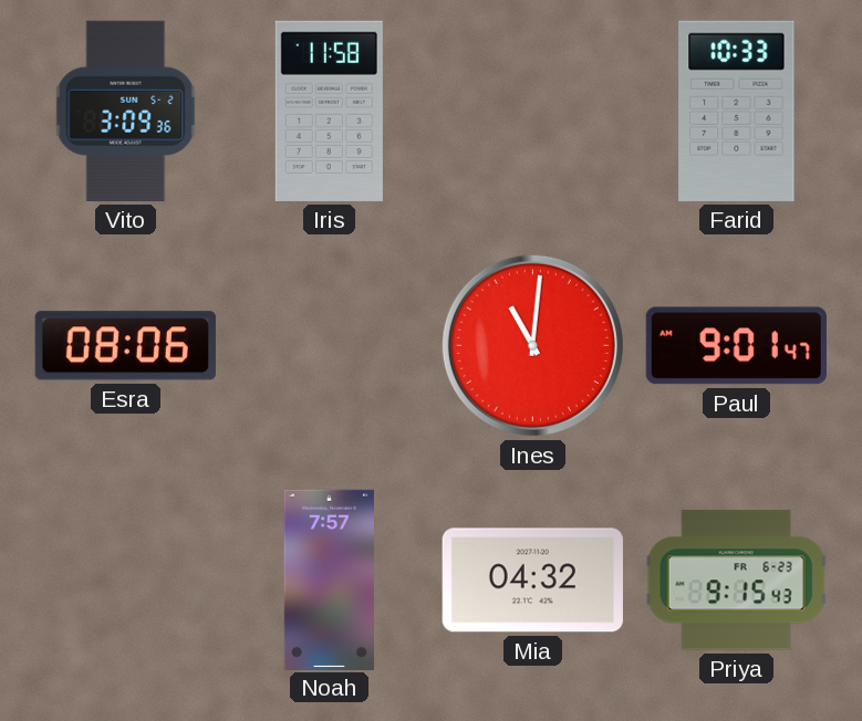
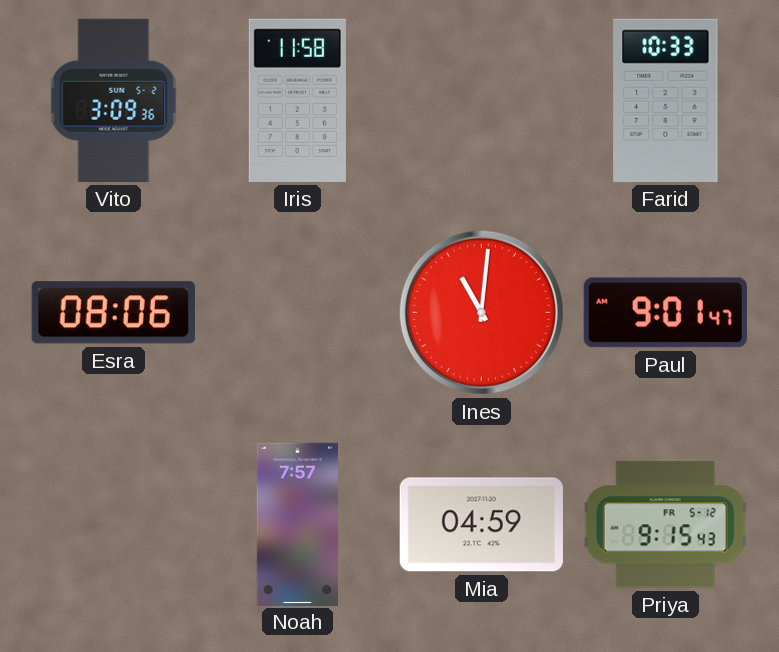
Mia: 04:32 -> 04:59 (481, 525)
Priya date: FR 6-23 -> FR 5-12 (666, 525)
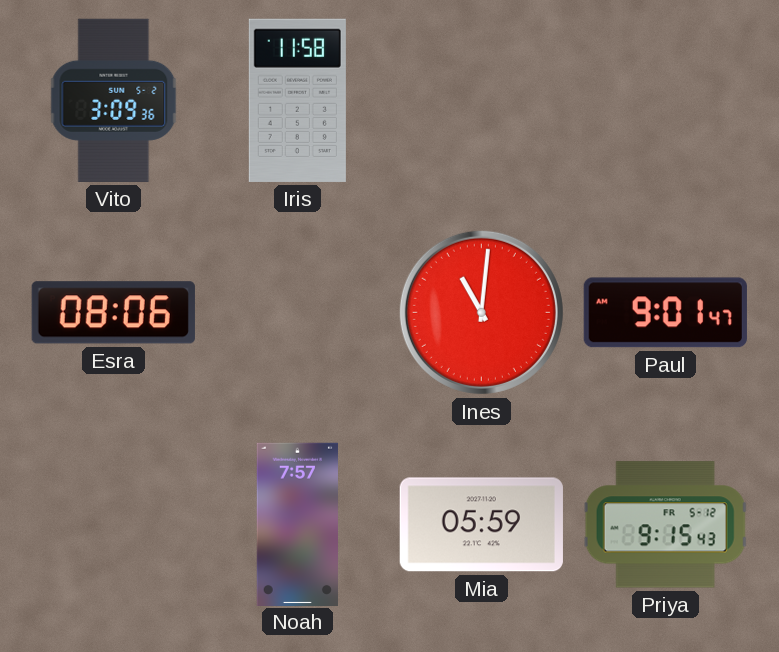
Farid: 10:33 -> none (666, 100)
Mia: 04:59 -> 05:59 (481, 525)
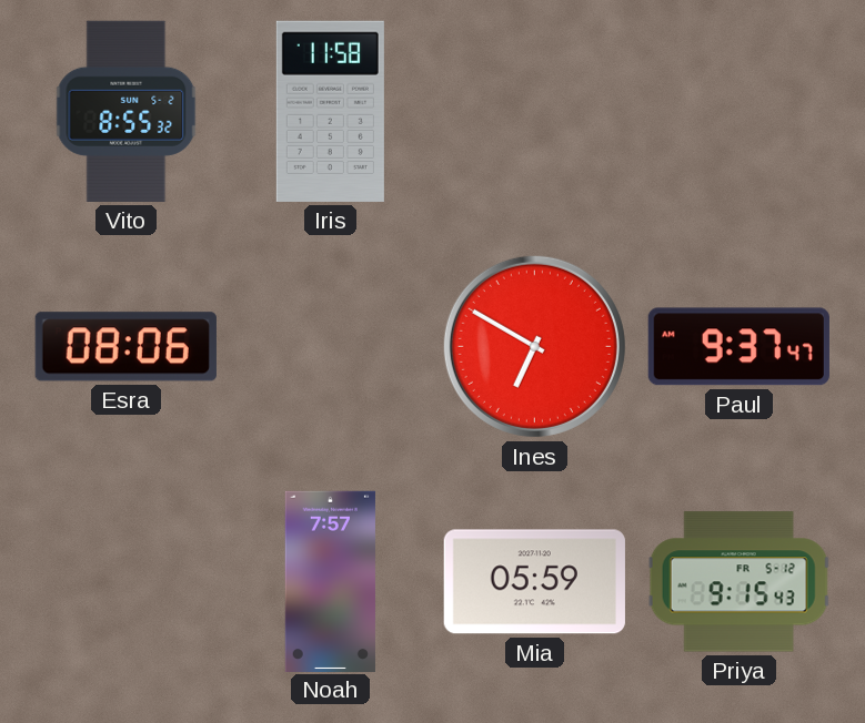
Vito: 3:09 -> 8:55 (127, 111)
Ines: 11:01 -> 6:50 (534, 346)
Paul: 9:01 -> 9:37 (738, 347)
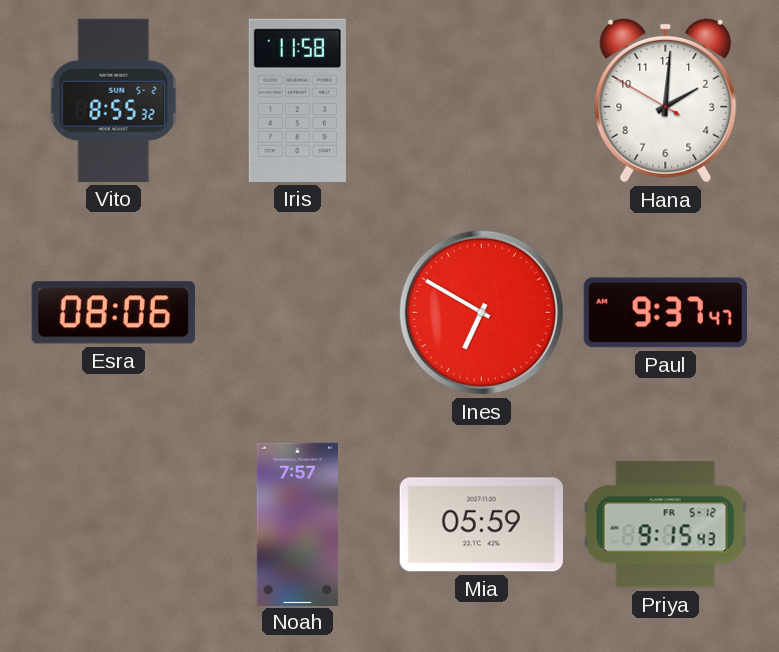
Hana: none -> 2:00 (666, 100)
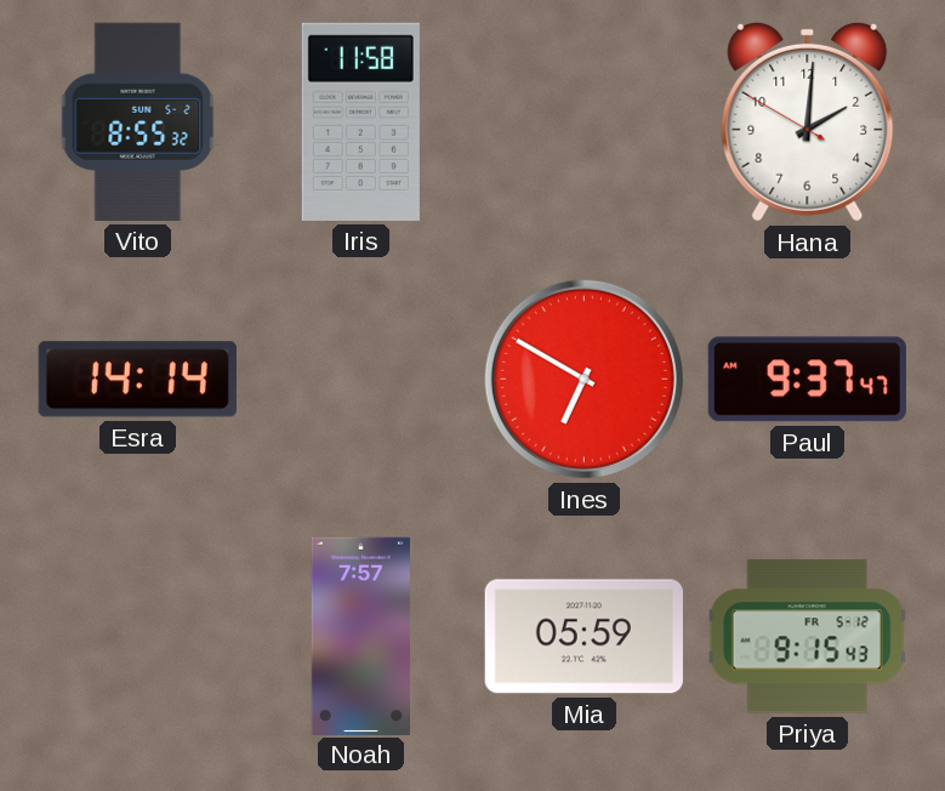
Esra: 08:06 -> 14:14 (137, 380)
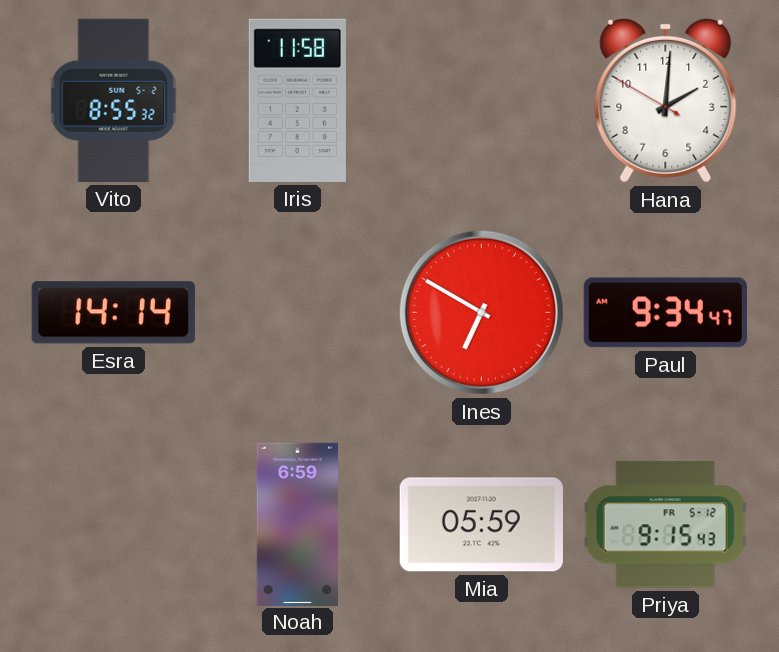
Paul: 9:37 -> 9:34 (665, 313)
Noah: 7:57 -> 6:59 (297, 524)
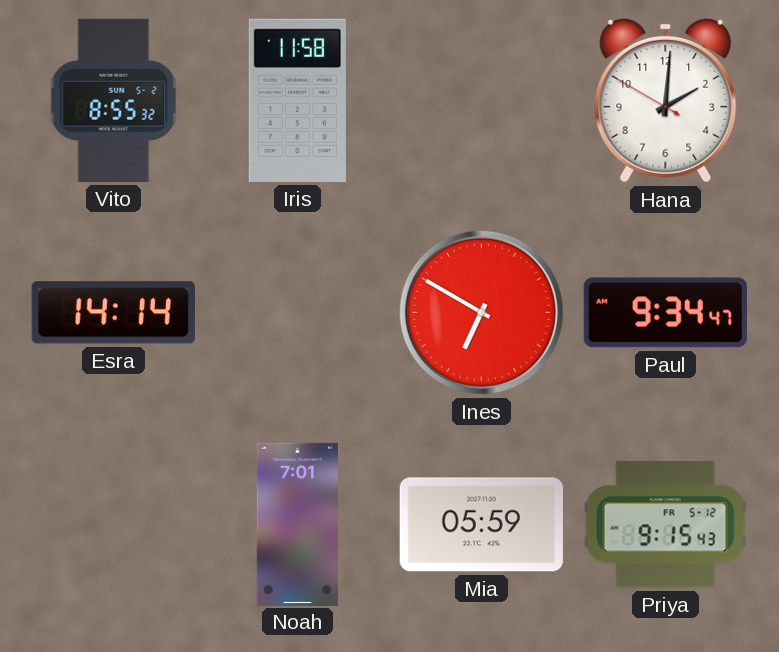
Noah: 6:59 -> 7:01 (297, 524)
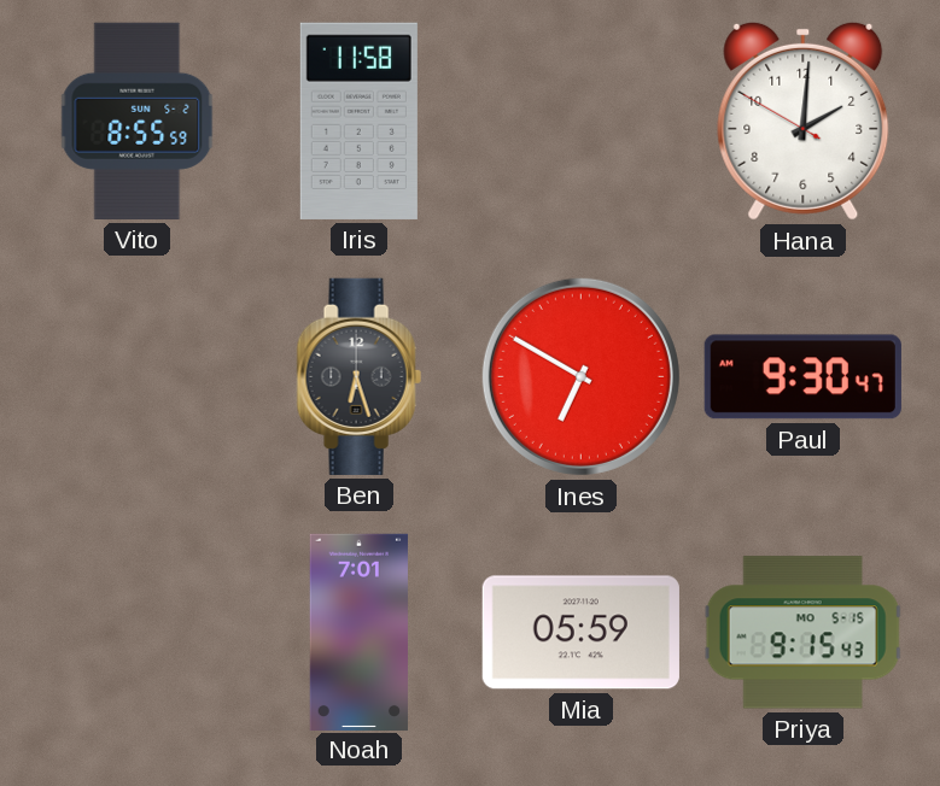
Vito: 8:55:32 -> 8:55:59 (138, 121)
Esra: 14:14 -> none (113, 313)
Ben: none -> 6:27 (358, 376)
Paul: 9:34 -> 9:30 (802, 377)
Priya date: FR 5-12 -> MO 5-15 (804, 633)
